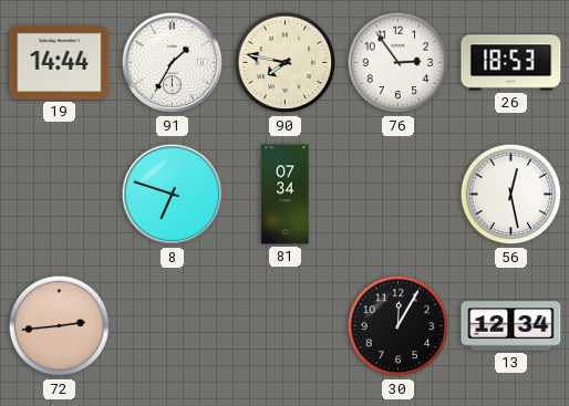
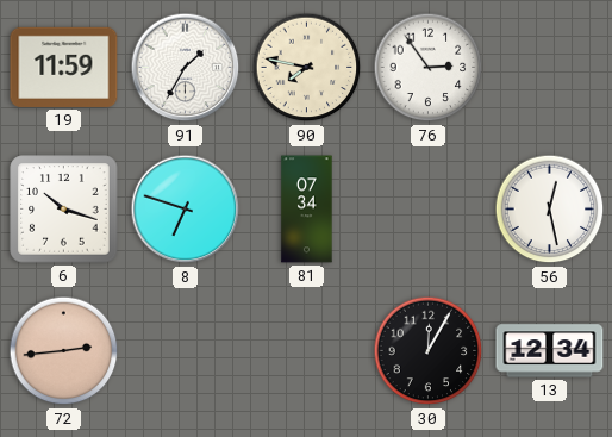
19: 14:44 -> 11:59 (64, 67)
26: 18:53 -> none (511, 63)
6: none -> 10:18 (64, 210)
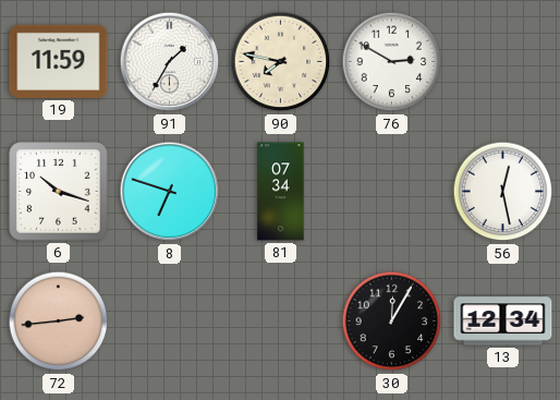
76: 2:54 -> 2:50 (392, 62)
